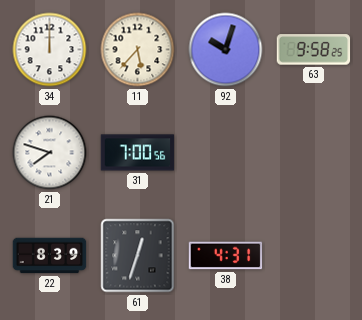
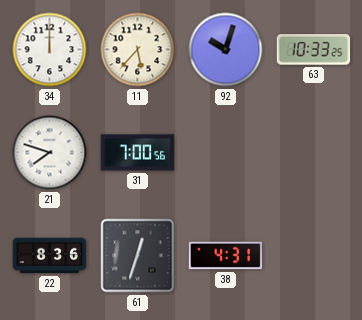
63: 9:58 -> 10:33 (314, 50)
22: 8:39 -> 8:36 (50, 256)
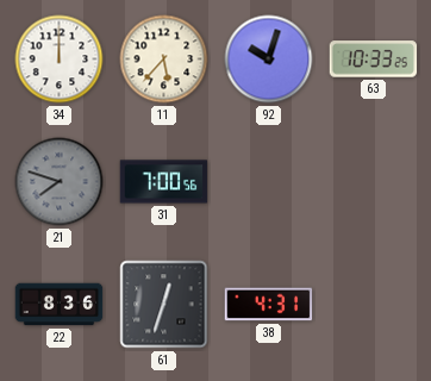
21 dial: white -> grey (60, 182)
